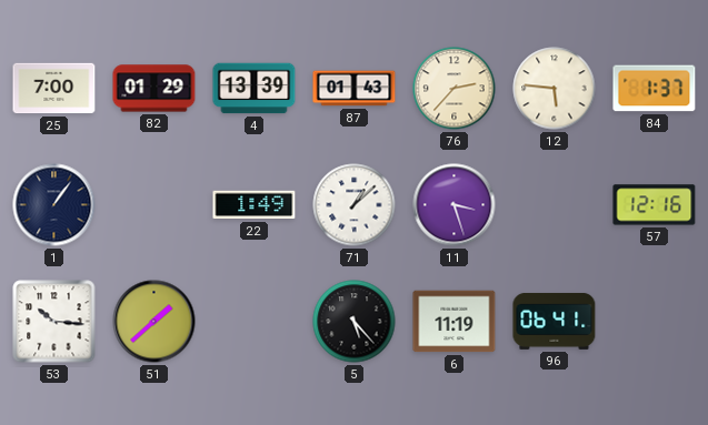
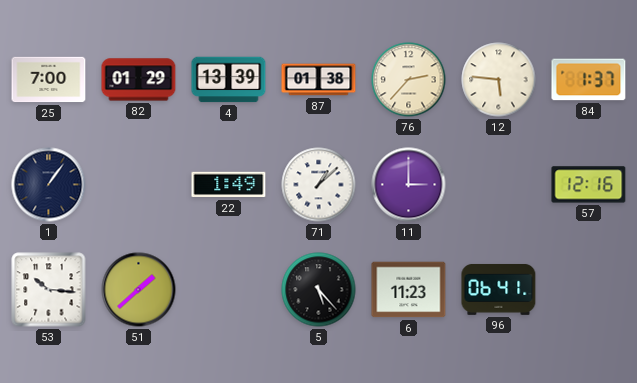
87: 01:43 -> 01:38 (319, 80)
11: 3:27 -> 3:00 (409, 185)
6: 11:19 -> 11:23 (409, 290)
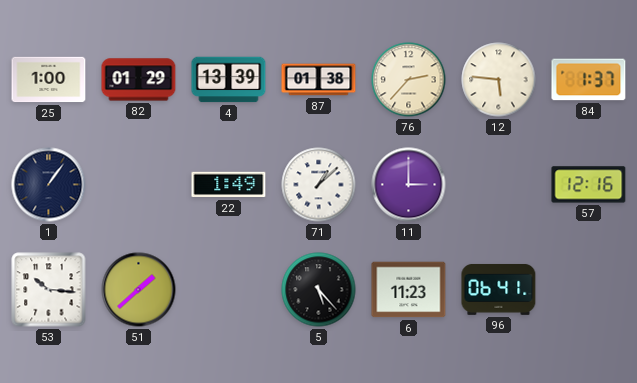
25: 7:00 -> 1:00 (49, 80)
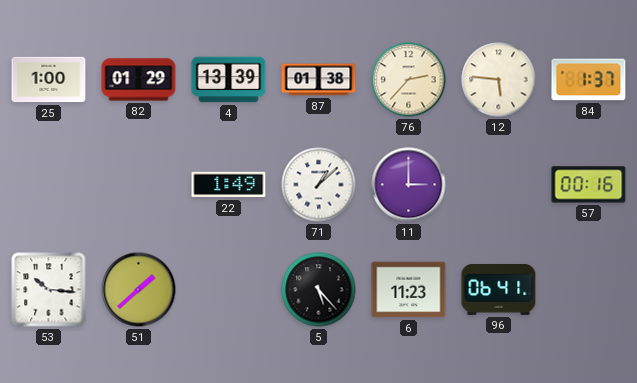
1: 1:06 -> none (49, 185)
57: 12:16 -> 00:16 (589, 185)
